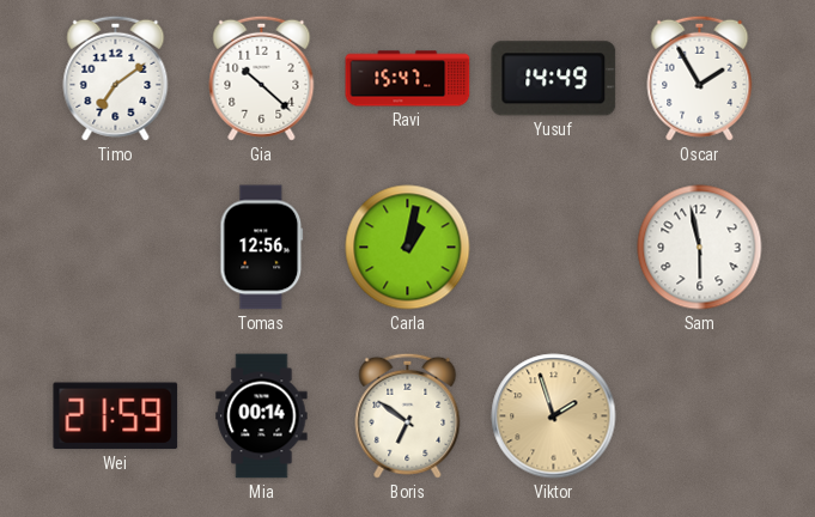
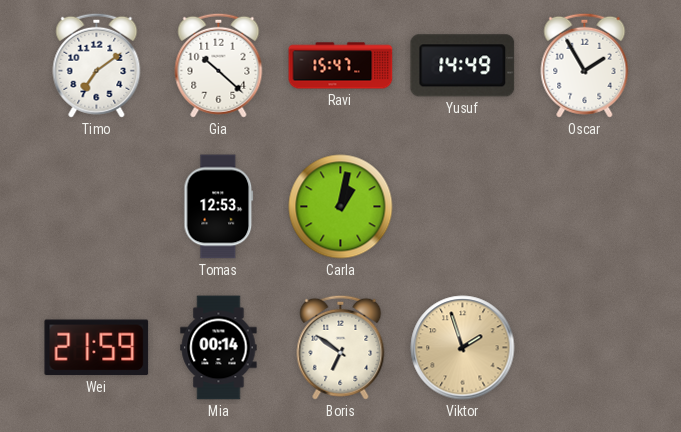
Tomas: 12:56 -> 12:53 (219, 207)
Sam: 5:58 -> none (700, 248)
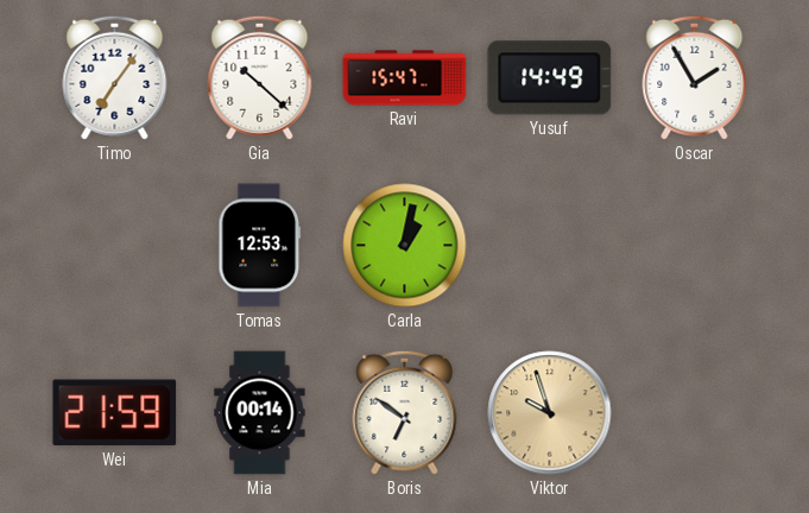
Timo: 7:09 -> 7:06 (115, 77)
Viktor: 1:57 -> 9:57 (550, 413)
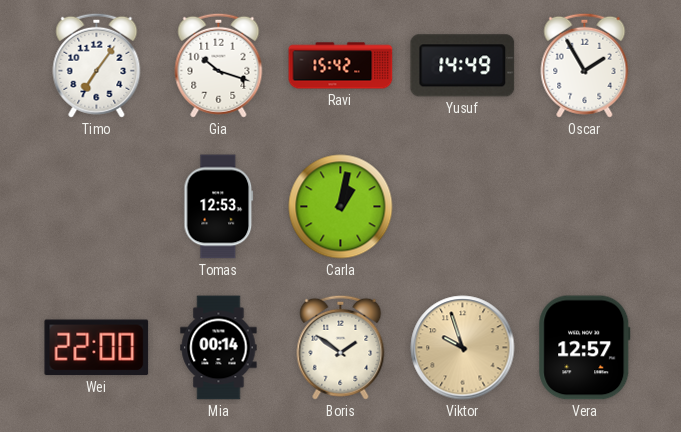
Gia: 10:22 -> 10:18 (219, 65)
Ravi: 15:47 -> 15:42 (341, 66)
Wei: 21:59 -> 22:00 (97, 348)
Boris: 6:51 -> 1:51 (341, 347)
Vera: none -> 12:57 (585, 348)
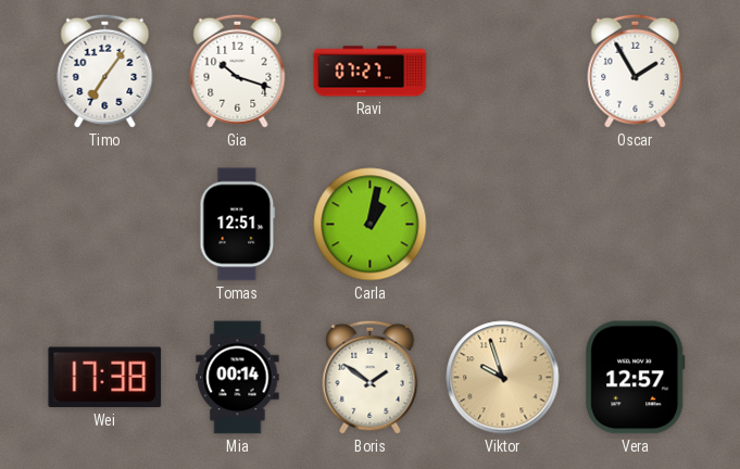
Ravi: 15:42 -> 07:27 (371, 72)
Yusuf: 14:49 -> none (463, 66)
Tomas: 12:53 -> 12:51 (238, 225)
Wei: 22:00 -> 17:38 (105, 378)
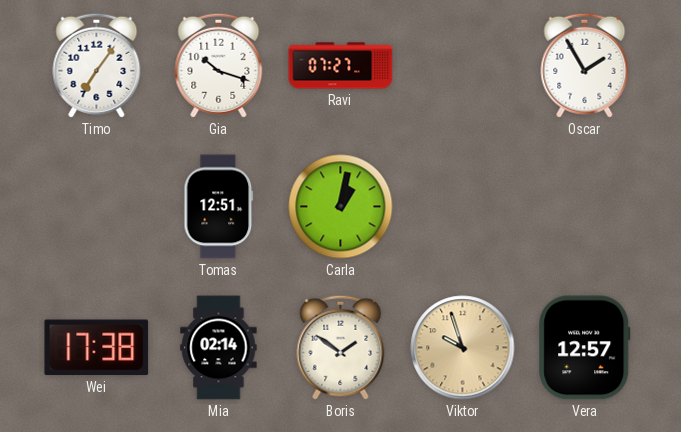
Mia: 00:14 -> 02:14 (219, 348)
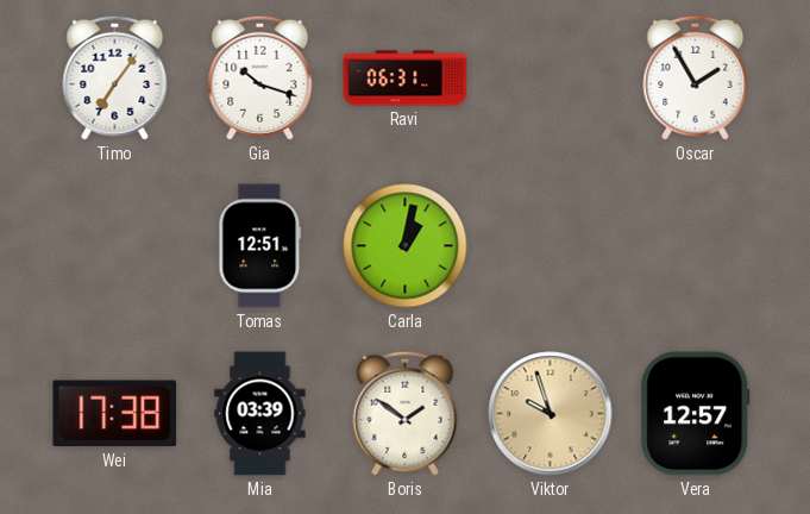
Ravi: 07:27 -> 06:31 (406, 79)
Mia: 02:14 -> 03:39 (260, 414)
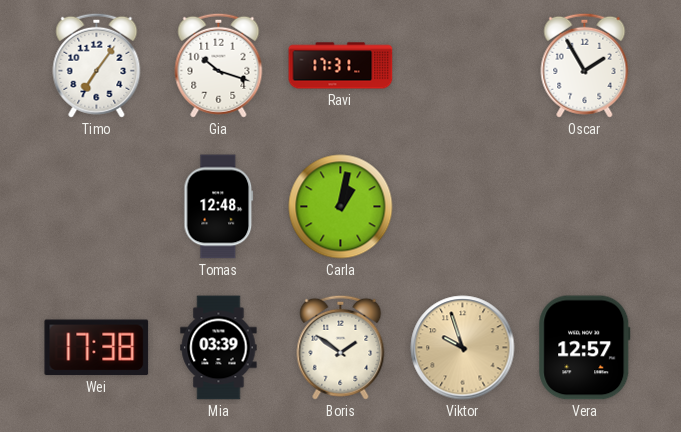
Ravi: 06:31 -> 17:31 (341, 66)
Tomas: 12:51 -> 12:48 (219, 207)
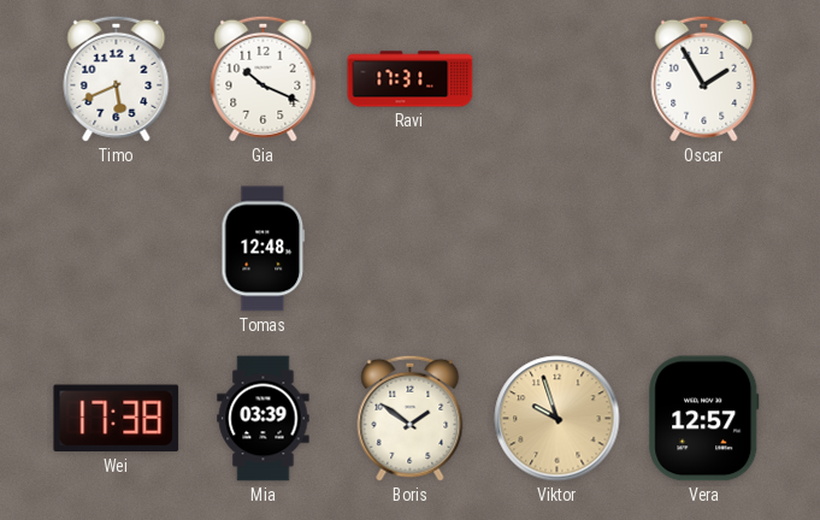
Timo: 7:06 -> 5:41 (117, 78)
Gia: 10:18 -> 10:19 (264, 78)
Carla: 1:02 -> none (341, 207)
